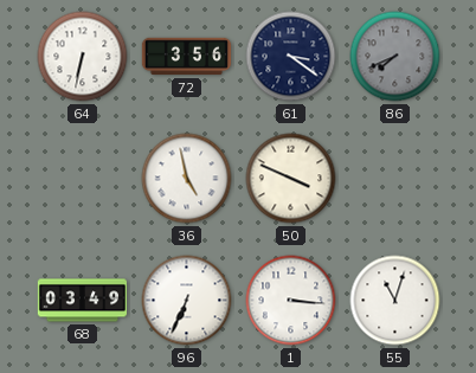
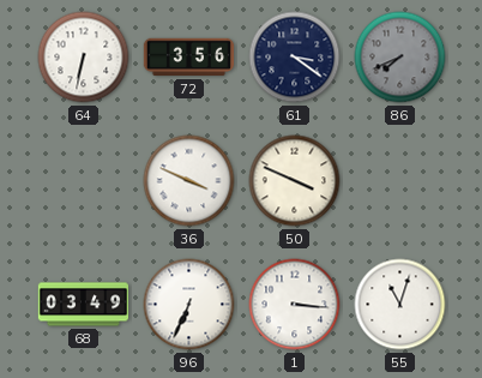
36: 4:58 -> 3:49 (189, 181)
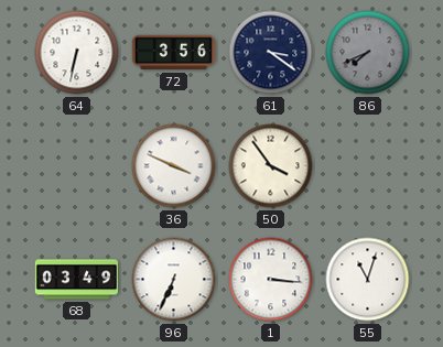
50: 3:49 -> 3:54 (271, 166)
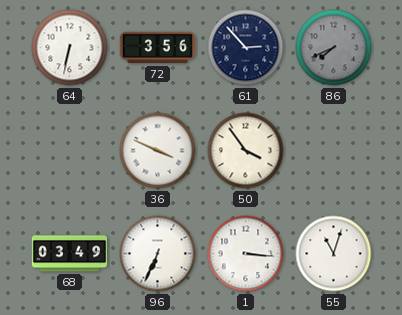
61: 3:21 -> 2:53 (246, 48)
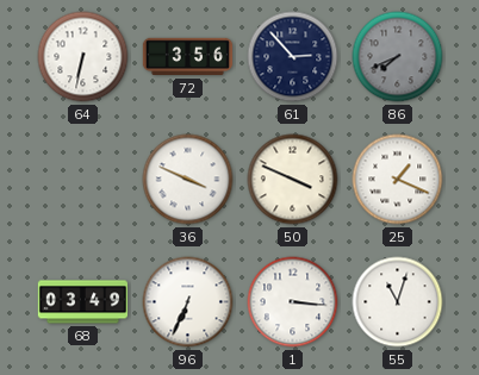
50: 3:54 -> 3:49 (293, 180)
25: none -> 1:19 (398, 180)
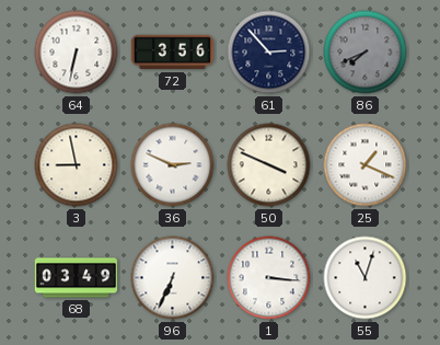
3: none -> 8:58 (77, 165)
36: 3:49 -> 2:49 (173, 165)
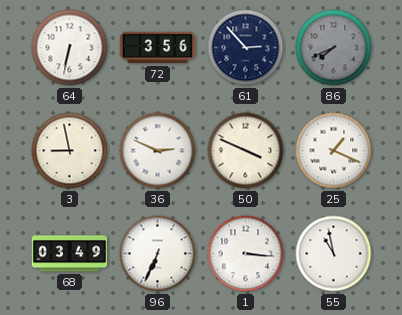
55: 11:03 -> 10:58 (334, 254)
